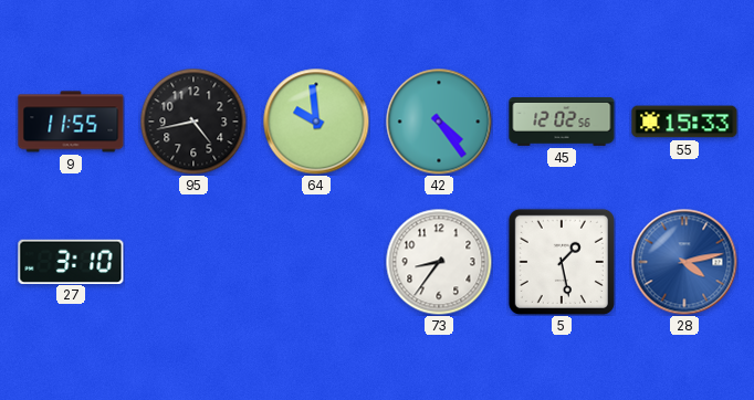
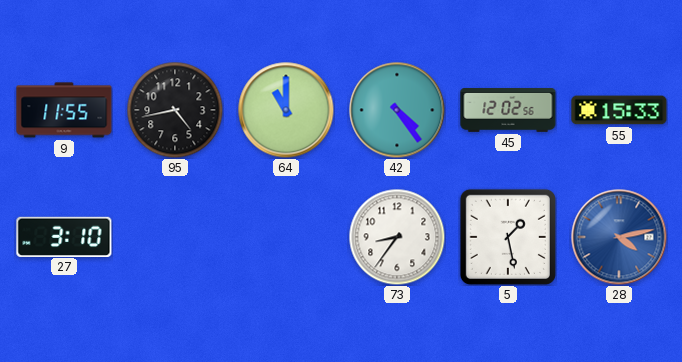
64: 9:59 -> 11:00 (286, 110)
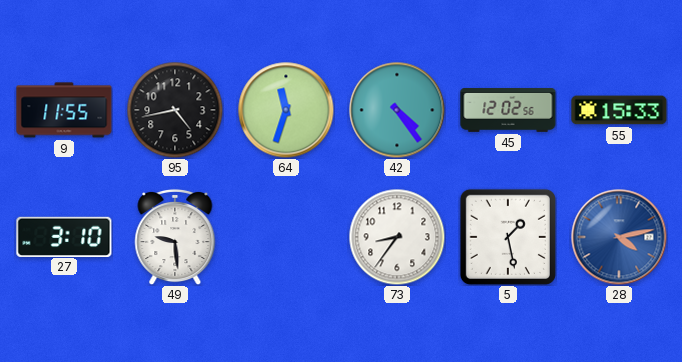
64: 11:00 -> 11:33 (286, 110)
49: none -> 9:29 (175, 237)
